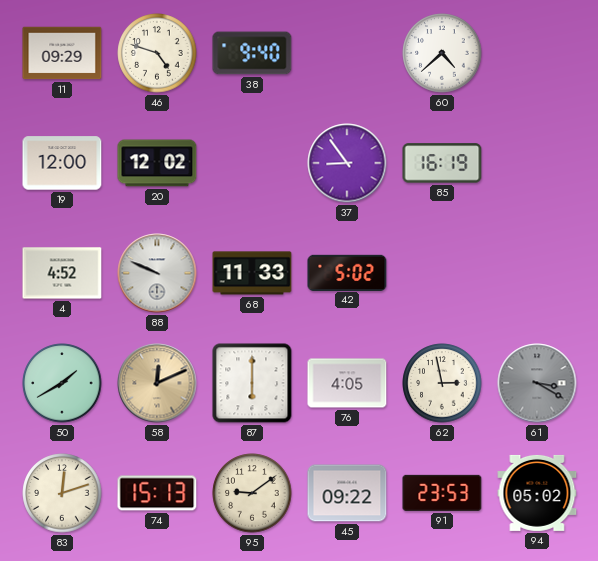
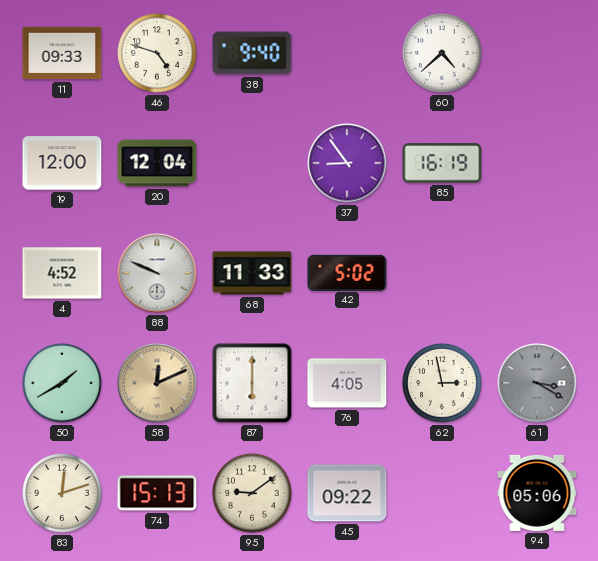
11: 09:29 -> 09:33 (62, 53)
20: 12:02 -> 12:04 (157, 163)
91: 23:53 -> none (442, 493)
94: 05:02 -> 05:06 (537, 493)
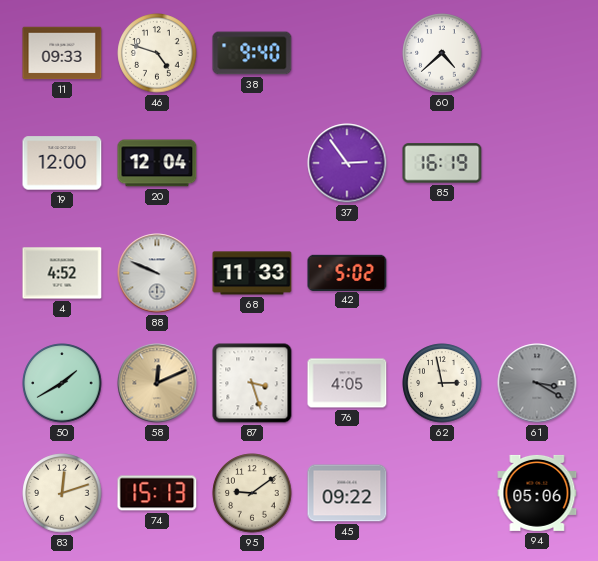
37: 8:54 -> 2:54 (347, 163)
87: 6:00 -> 3:27 (252, 383)
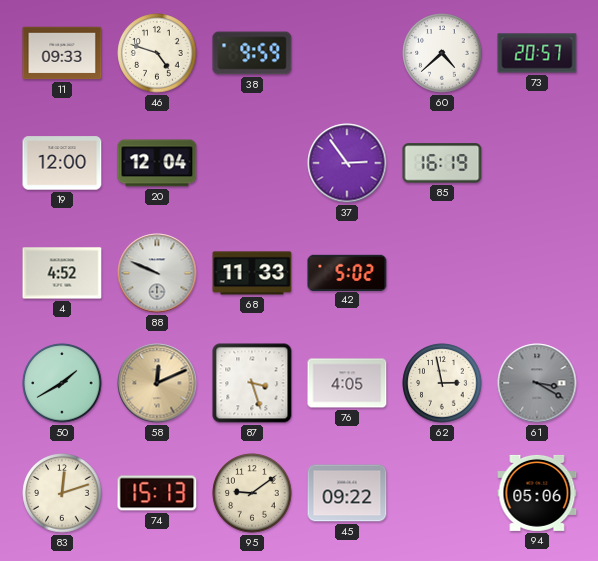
38: 9:40 -> 9:59 (252, 53)
73: none -> 20:57 (537, 53)
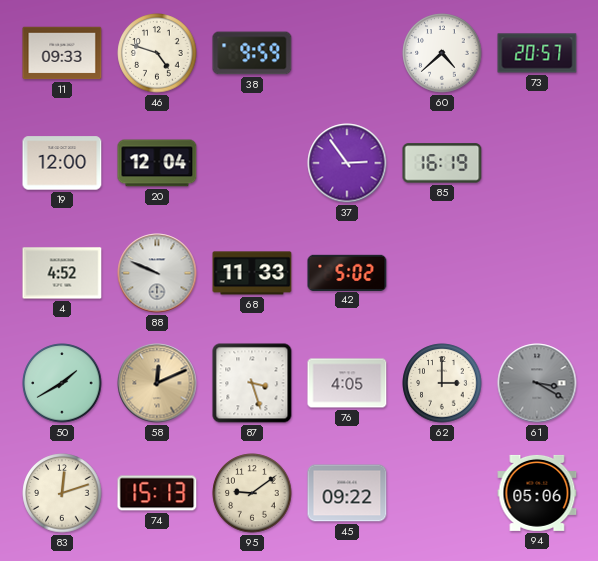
62: 2:58 -> 3:00 (442, 383)
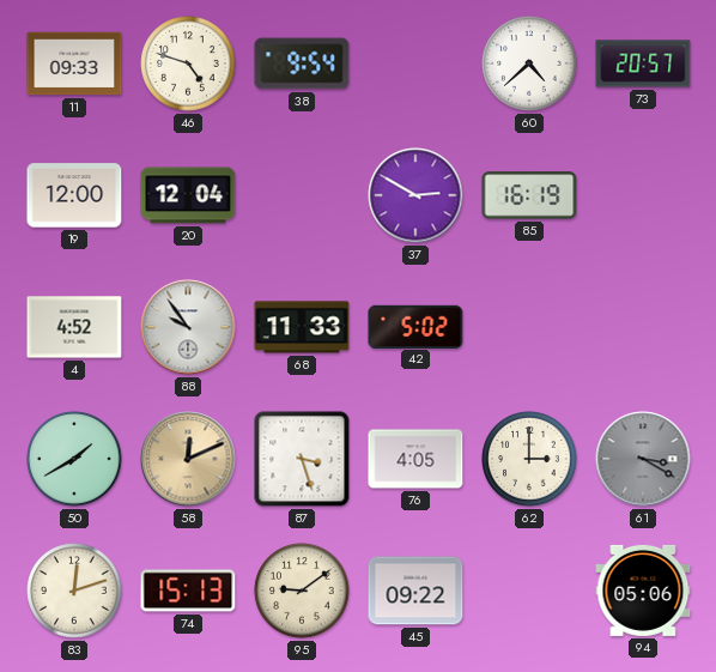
38: 9:59 -> 9:54 (302, 63)
37: 2:54 -> 2:50 (415, 195)
88: 9:49 -> 9:54 (188, 327)
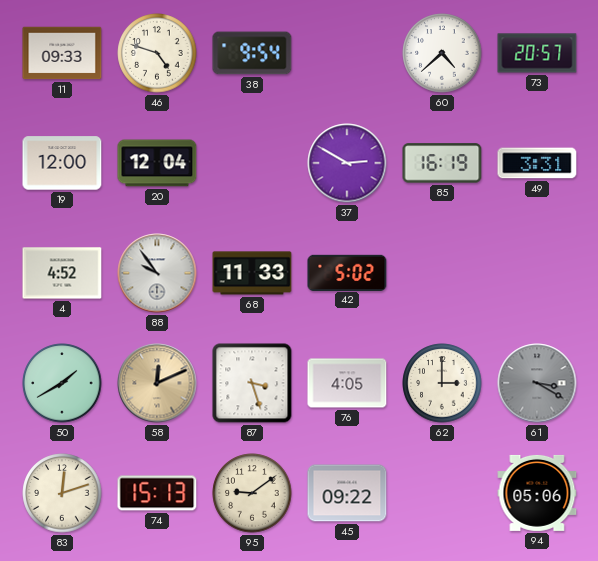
49: none -> 3:31 (537, 163)
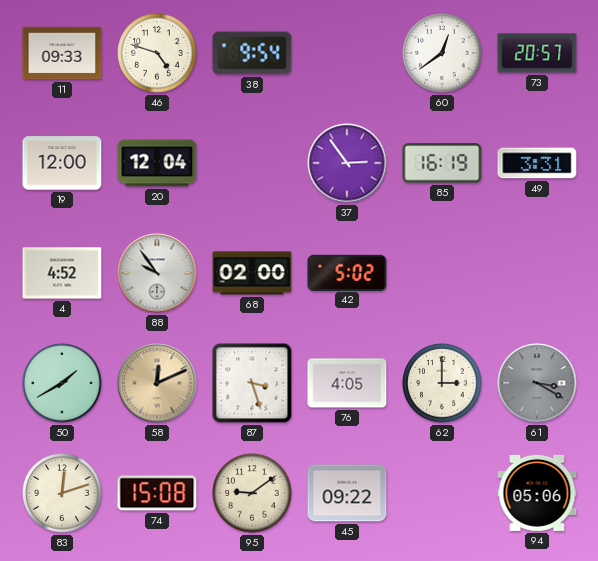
60: 4:38 -> 12:39 (442, 53)
37: 2:50 -> 2:54 (347, 163)
68: 11:33 -> 02:00 (252, 273)
74: 15:13 -> 15:08 (157, 493)
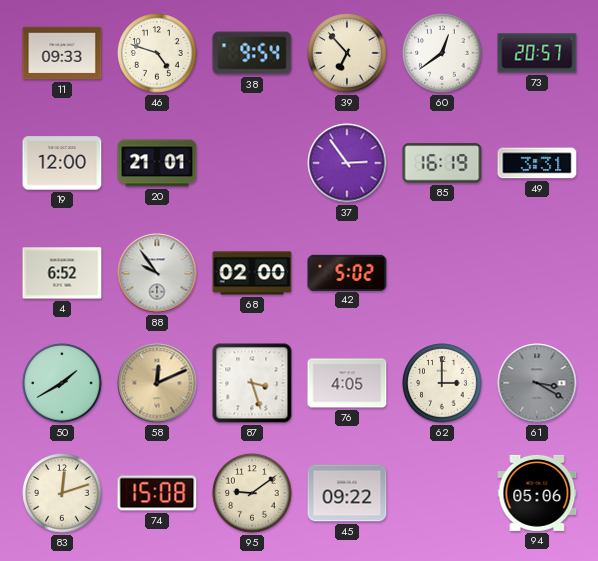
39: none -> 6:53 (347, 53)
20: 12:04 -> 21:01 (157, 163)
4: 4:52 -> 6:52 (62, 273)
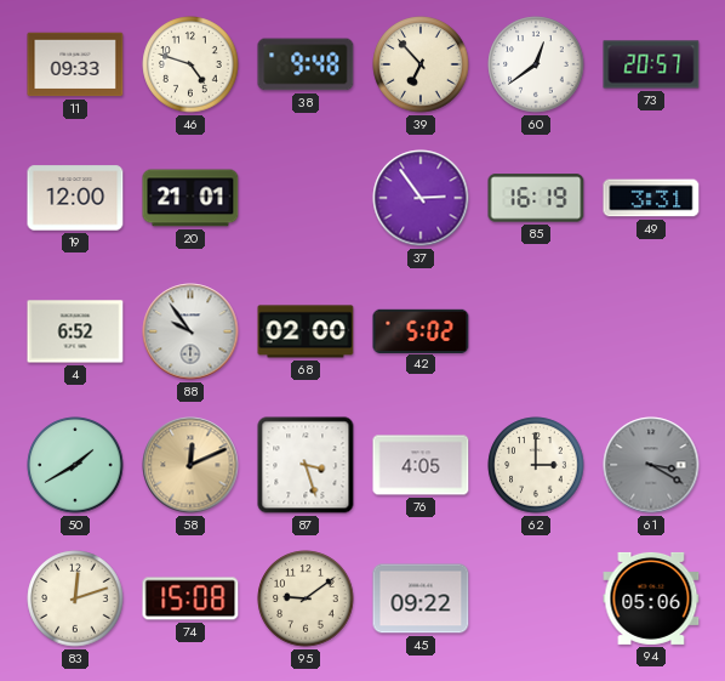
38: 9:54 -> 9:48 (306, 64)
